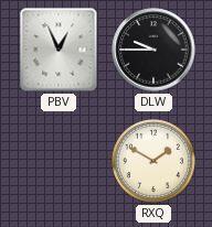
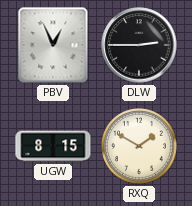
DLW: 9:45 -> 2:45 (139, 45)
UGW: none -> 8:15 (53, 146)
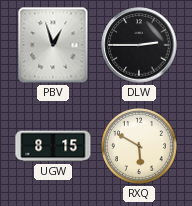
PBV: 12:56 -> 12:57 (53, 45)
RXQ: 1:50 -> 5:50 (140, 147)
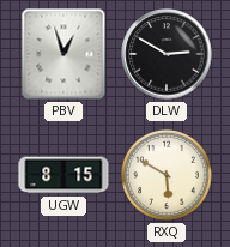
DLW: 2:45 -> 2:50 (167, 54)
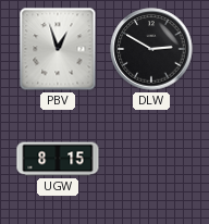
RXQ: 5:50 -> none (168, 176)
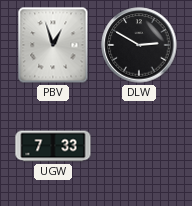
UGW: 8:15 -> 7:33 (53, 146)
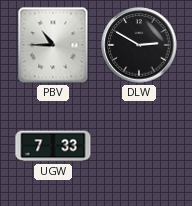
PBV: 12:57 -> 10:45 (53, 45)
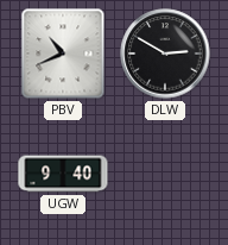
PBV: 10:45 -> 10:41 (63, 54)
UGW: 7:33 -> 9:40 (63, 174)
